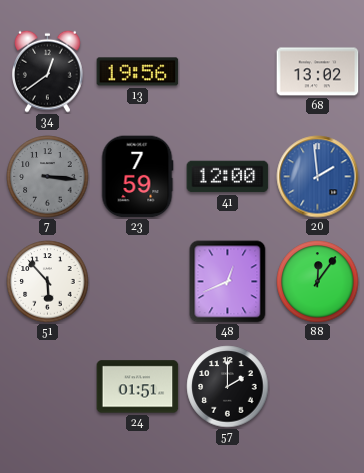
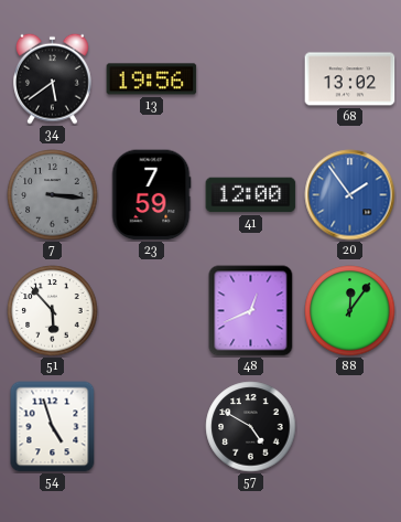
34: 12:39 -> 5:39 (53, 78)
20: 1:59 -> 1:54 (350, 195)
54: none -> 4:57 (53, 427)
24: 01:51 -> none (138, 387)
57: 2:00 -> 4:50 (251, 427)
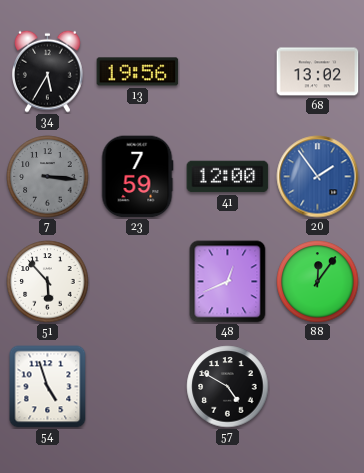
34: 5:39 -> 5:35 (48, 71)
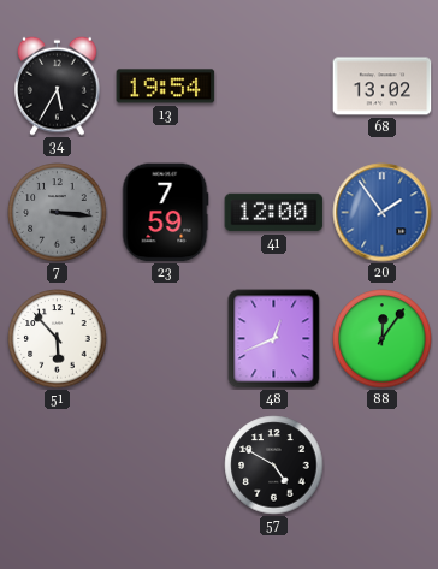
13: 19:56 -> 19:54 (166, 87)
54: 4:57 -> none (48, 387)
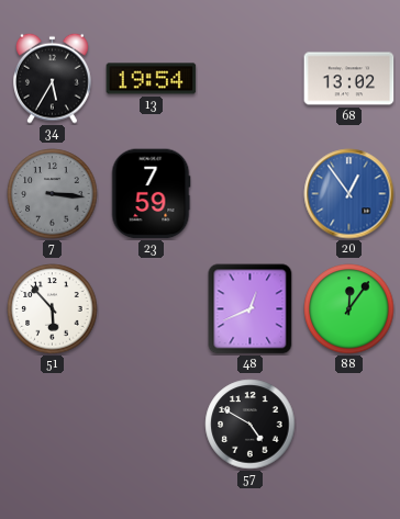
41: 12:00 -> none (274, 213)
20: 1:54 -> 12:54 (349, 194)
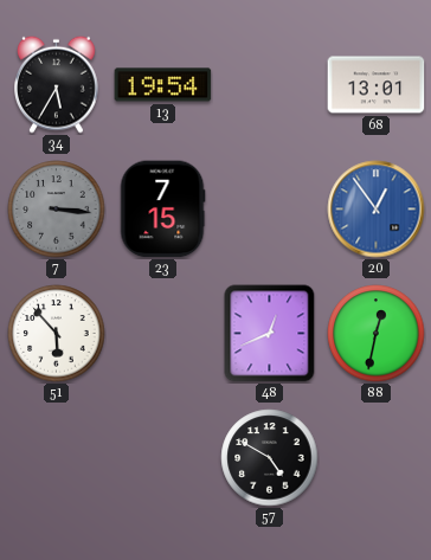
68: 13:02 -> 13:01 (377, 85)
23: 7:59 -> 7:15 (162, 210)
88: 12:06 -> 12:32 (377, 334)
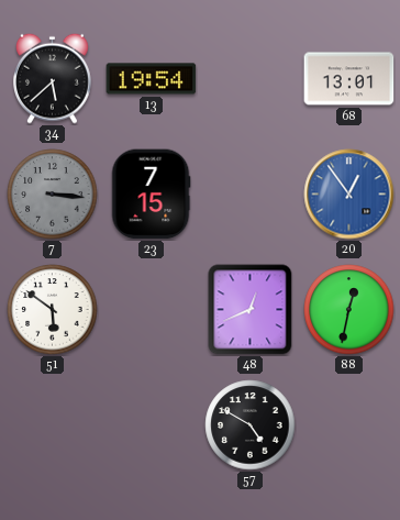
34: 5:35 -> 5:38 (53, 78)
51: 5:53 -> 5:51 (53, 310)
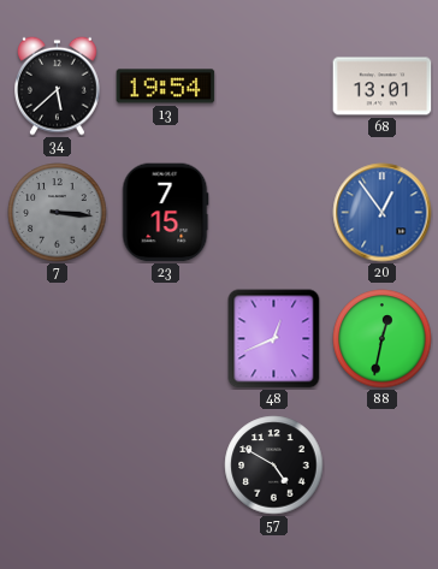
51: 5:51 -> none (53, 310)
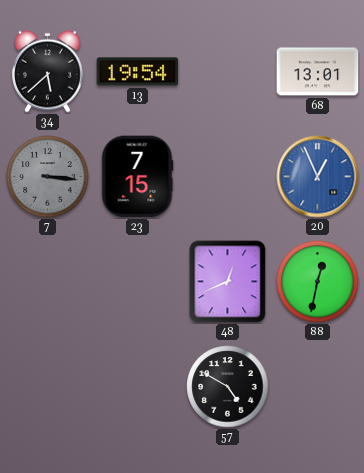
20: 12:54 -> 12:56 (318, 177)
